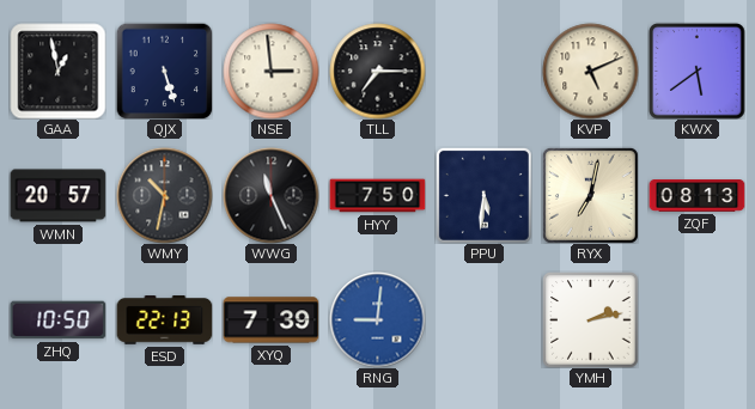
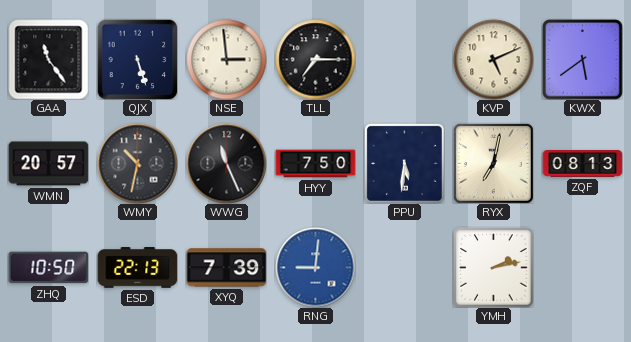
GAA: 12:58 -> 11:24 (48, 59)
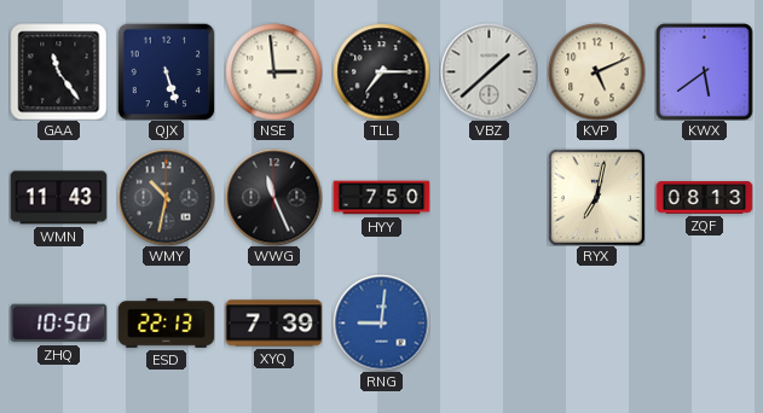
VBZ: none -> 1:38 (489, 71)
WMN: 20:57 -> 11:43 (58, 198)
PPU: 5:31 -> none (404, 163)
YMH: 2:13 -> none (493, 267)
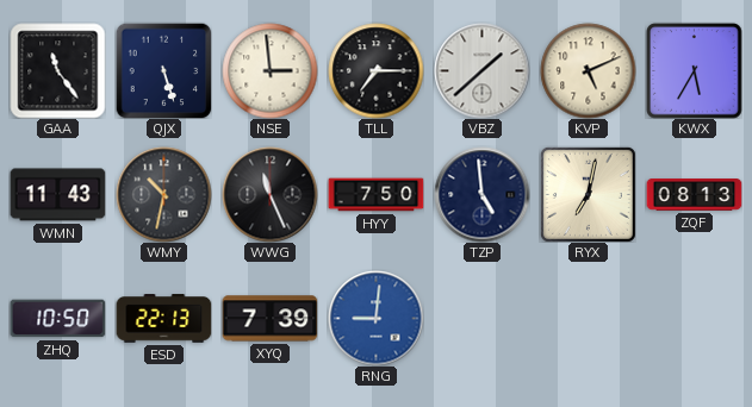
KWX: 5:39 -> 5:35 (694, 70)
TZP: none -> 4:59 (481, 194)
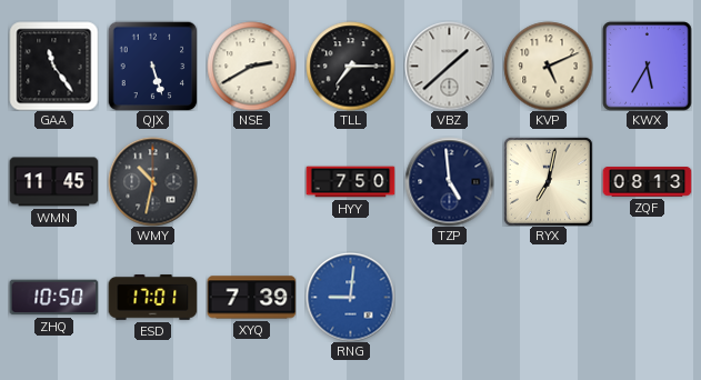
NSE: 2:59 -> 2:40 (251, 66)
WMN: 11:43 -> 11:45 (53, 182)
WWG: 11:26 -> none (269, 194)
ESD: 22:13 -> 17:01 (152, 298)
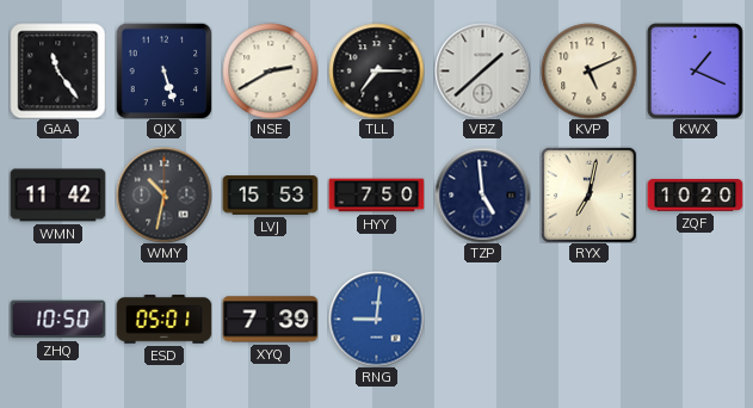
KWX: 5:35 -> 1:19 (695, 70)
WMN: 11:45 -> 11:42 (57, 196)
LVJ: none -> 15:53 (270, 196)
ZQF: 08:13 -> 10:20 (695, 196)
ESD: 17:01 -> 05:01 (163, 320)
